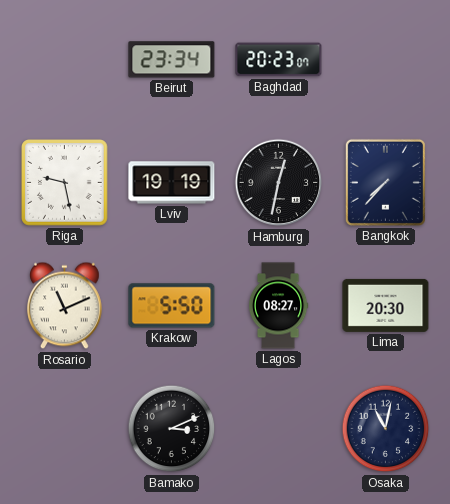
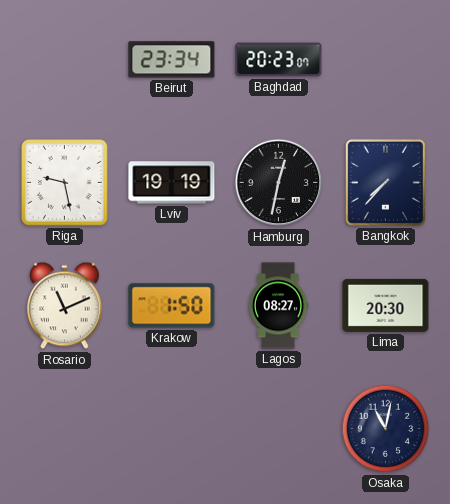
Krakow: 5:50 -> 1:50 (172, 306)
Bamako: 3:11 -> none (172, 429)
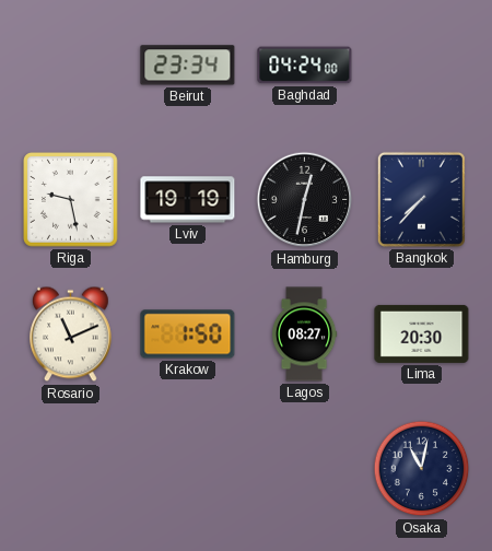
Baghdad: 20:23 -> 04:24 (305, 66)
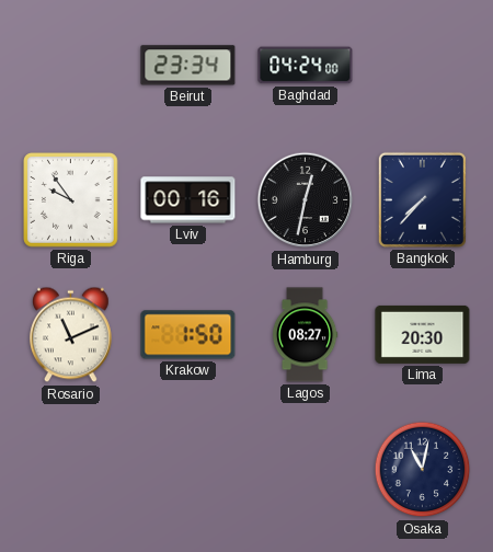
Riga: 9:28 -> 9:54 (71, 200)
Lviv: 19:19 -> 00:16 (188, 200)
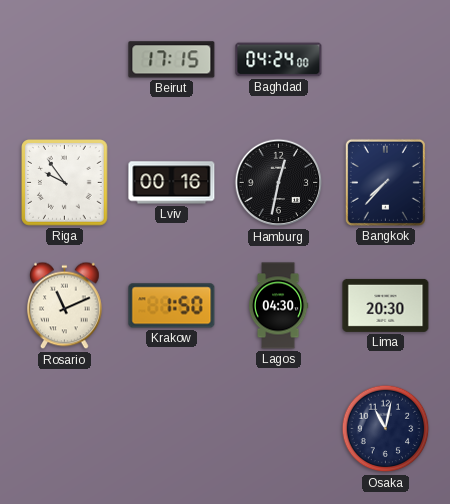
Beirut: 23:34 -> 17:15 (172, 60)
Lagos: 08:27 -> 04:30 (278, 306)
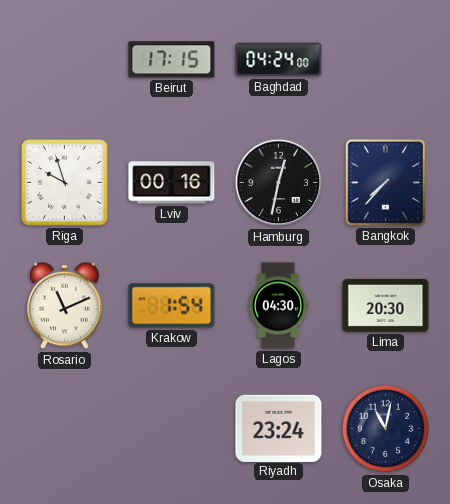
Riga: 9:54 -> 9:57 (65, 183)
Krakow: 1:50 -> 1:54 (172, 306)
Riyadh: none -> 23:24 (279, 428)
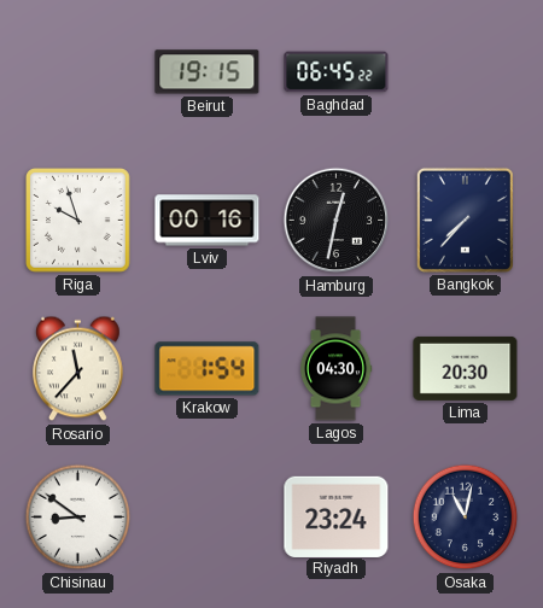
Beirut: 17:15 -> 19:15 (208, 72)
Baghdad: 04:24 -> 06:45 (337, 72)
Rosario: 11:11 -> 11:37 (78, 369)
Chisinau: none -> 8:51 (78, 518)
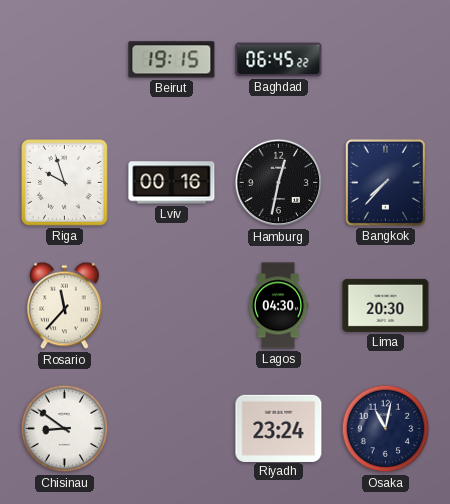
Krakow: 1:54 -> none (208, 369)
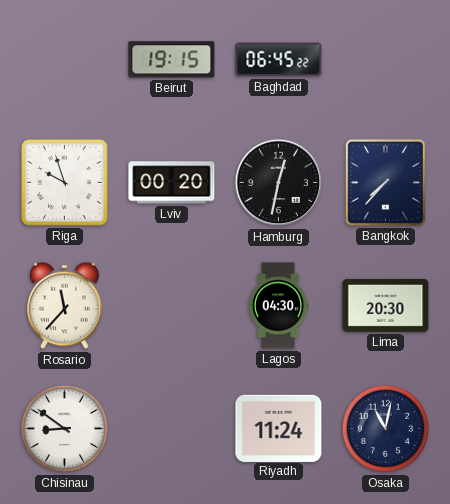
Lviv: 00:16 -> 00:20 (172, 183)
Riyadh: 23:24 -> 11:24 (279, 428)
